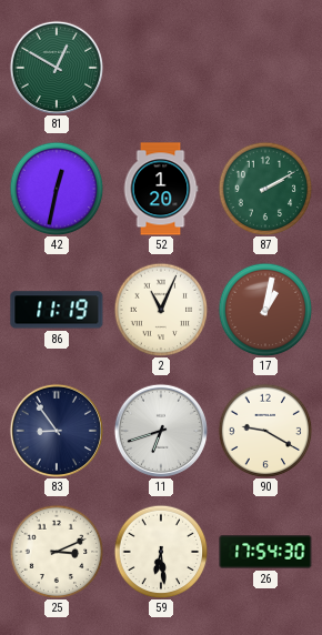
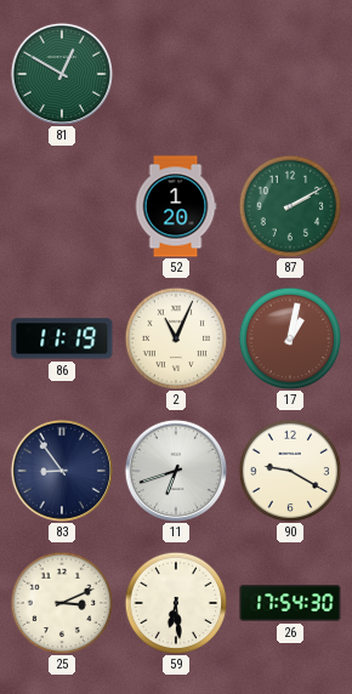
42: 12:32 -> none (57, 189)
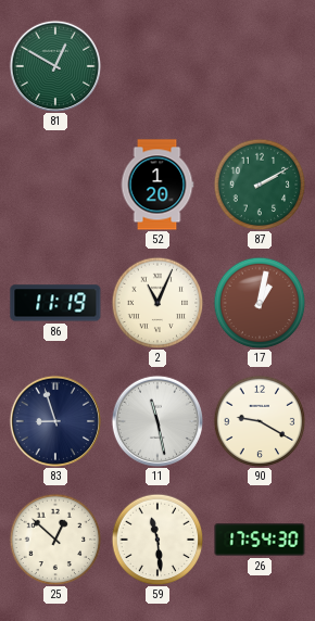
83: 8:54 -> 8:57 (54, 420)
11: 6:42 -> 11:28 (156, 420)
25: 3:11 -> 12:52 (55, 540)
59: 6:29 -> 11:29 (157, 540)
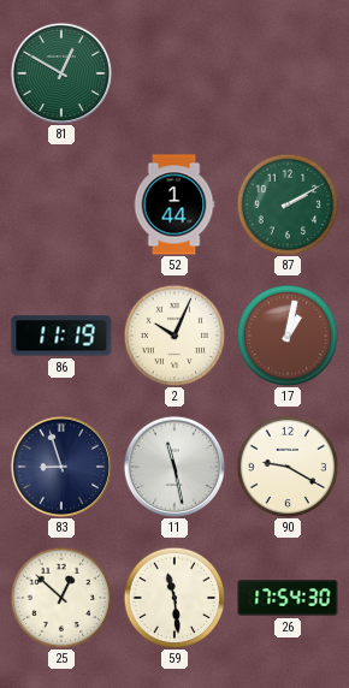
52: 1:20 -> 1:44 (174, 204)
2: 11:04 -> 10:04 (174, 336)
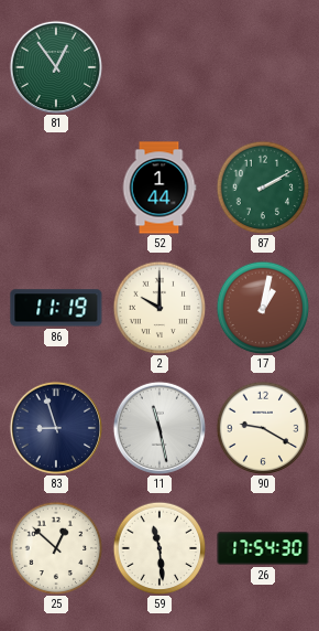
81: 12:50 -> 12:54 (55, 66)
2: 10:04 -> 10:00 (159, 308)
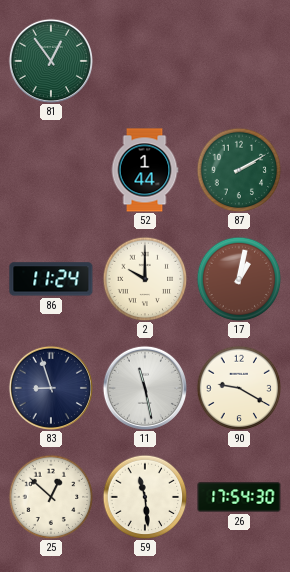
86: 11:19 -> 11:24 (51, 279)
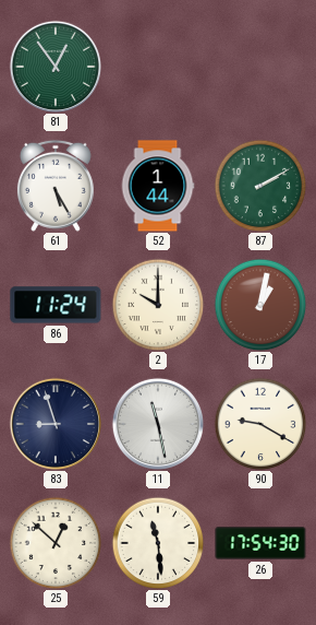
61: none -> 5:25 (56, 186)
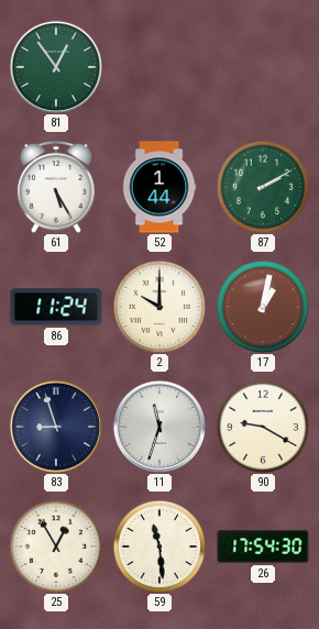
11: 11:28 -> 11:33 (158, 426)
25: 12:52 -> 12:55 (56, 547)
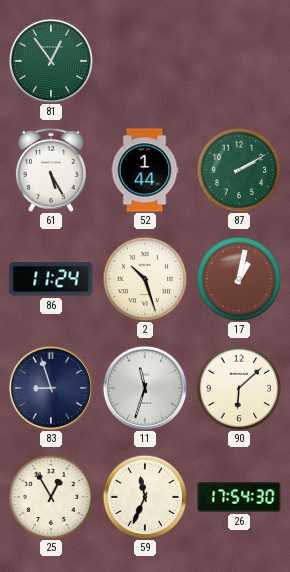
2: 10:00 -> 10:27 (145, 279)
90: 9:20 -> 6:08 (239, 388)
59: 11:29 -> 11:34 (145, 497)
